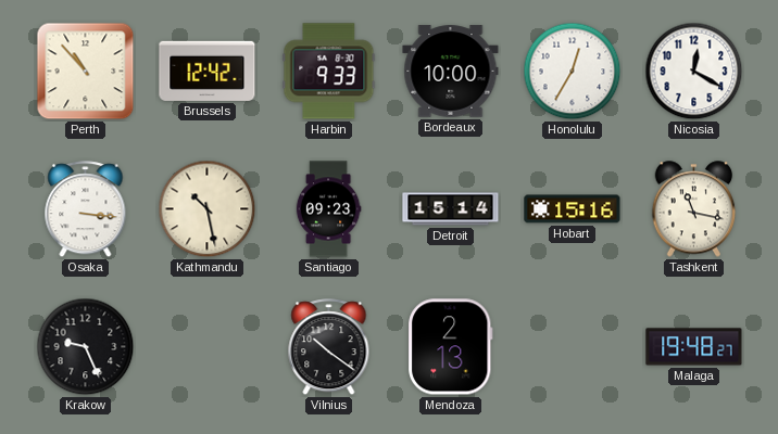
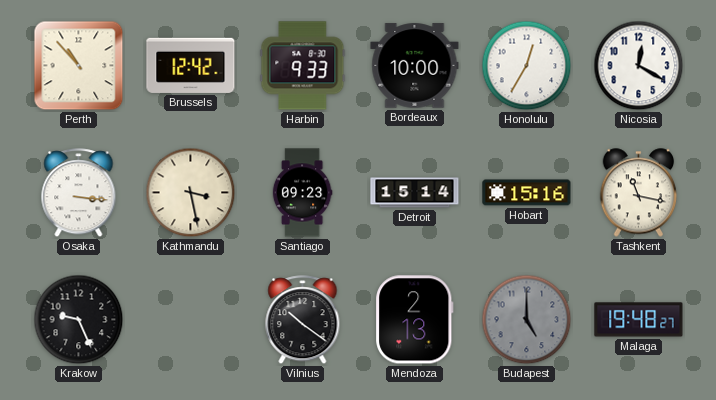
Kathmandu: 10:28 -> 3:28 (191, 193)
Budapest: none -> 5:00 (527, 320)
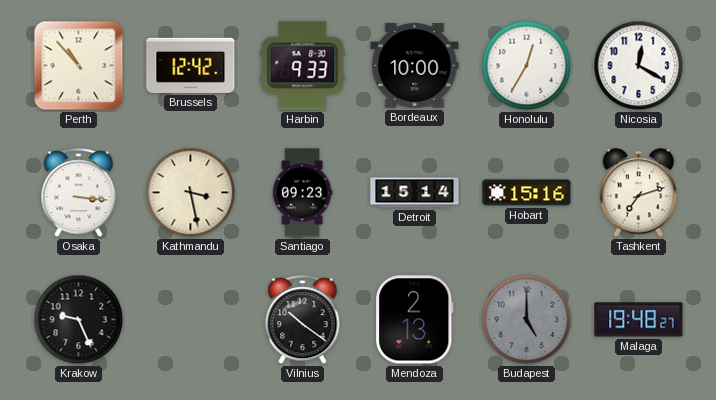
Tashkent: 11:17 -> 7:12 (639, 193)
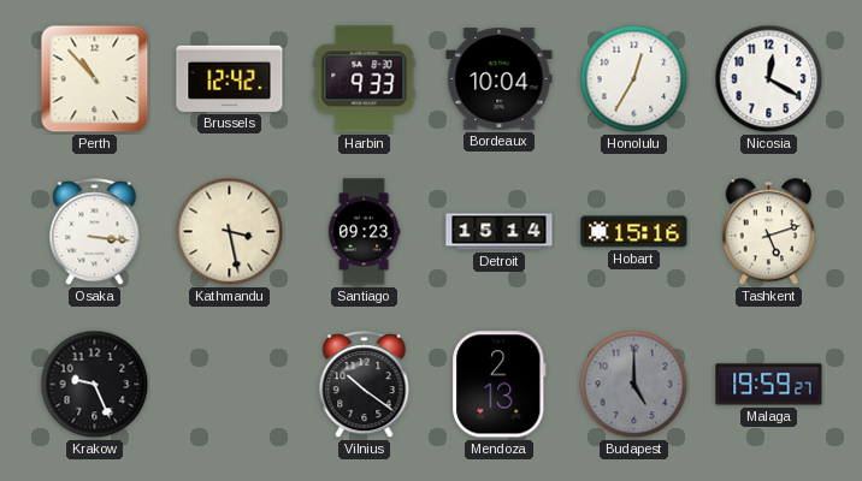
Bordeaux: 10:00 -> 10:04 (500, 79)
Tashkent: 7:12 -> 5:12 (769, 232)
Malaga: 19:48 -> 19:59 (769, 385)
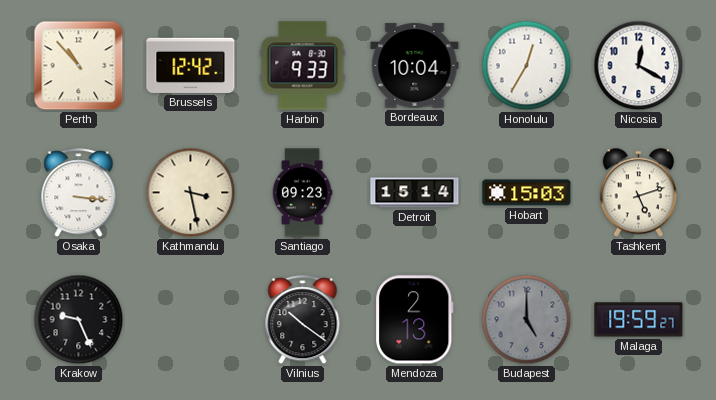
Hobart: 15:16 -> 15:03 (527, 193)
